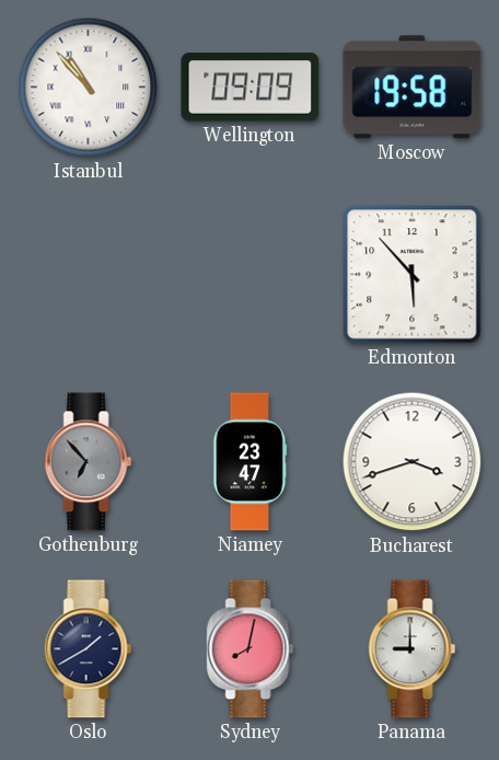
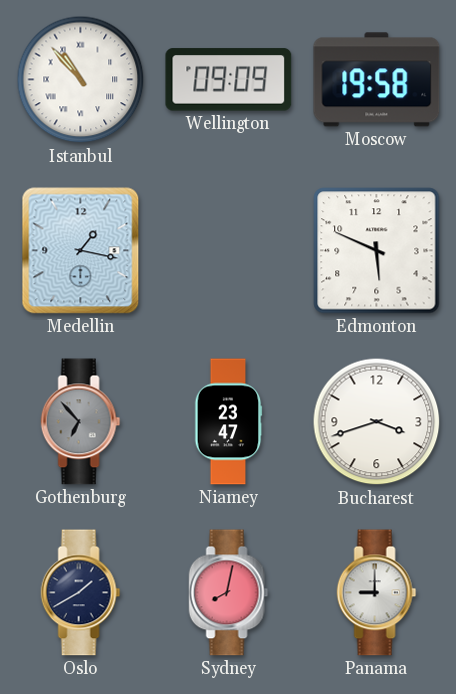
Medellin: none -> 1:17 (81, 251)
Edmonton: 5:53 -> 5:49 (377, 251)
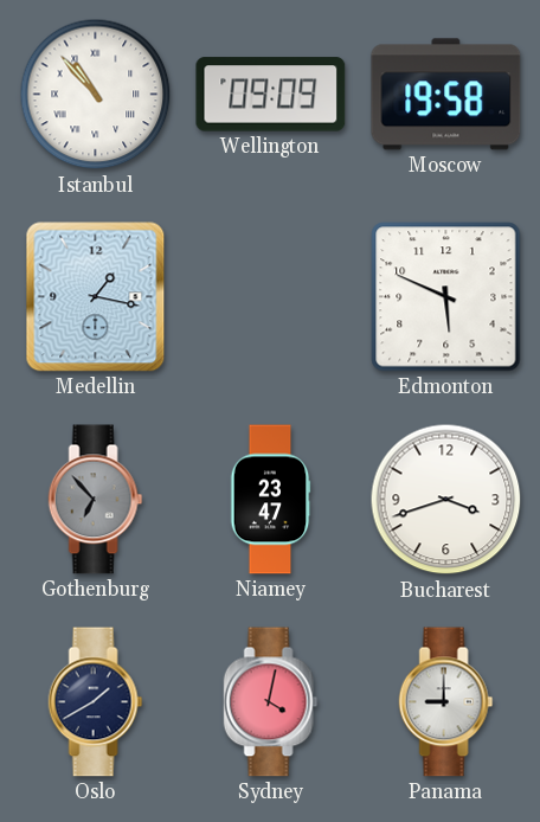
Sydney: 8:02 -> 4:02 (271, 702)
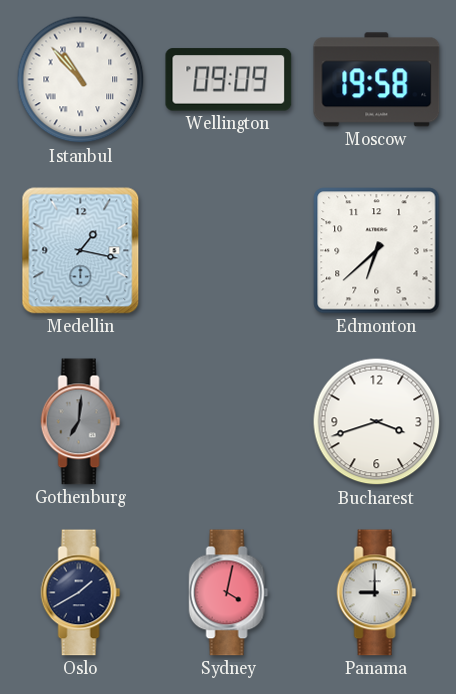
Edmonton: 5:49 -> 6:38 (377, 251)
Gothenburg: 6:53 -> 7:01 (81, 422)
Niamey: 23:47 -> none (270, 500)
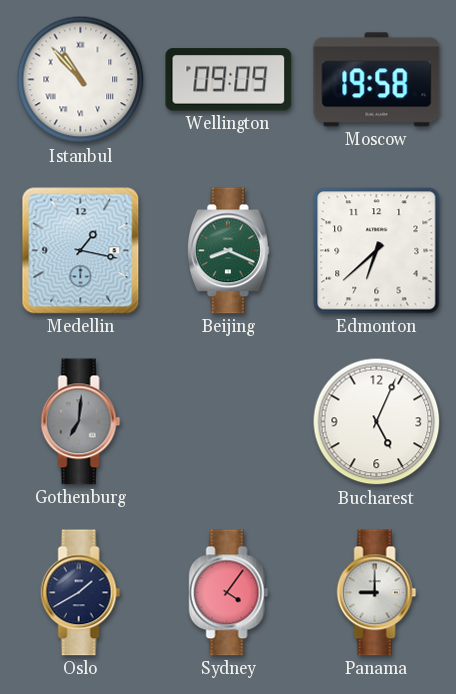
Beijing: none -> 8:19 (229, 251)
Bucharest: 3:42 -> 5:04 (377, 422)
Sydney: 4:02 -> 4:06 (229, 593)
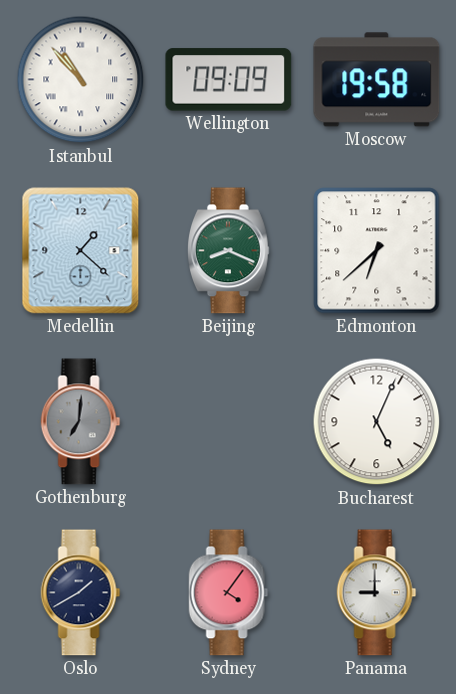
Medellin: 1:17 -> 1:22 (81, 251)
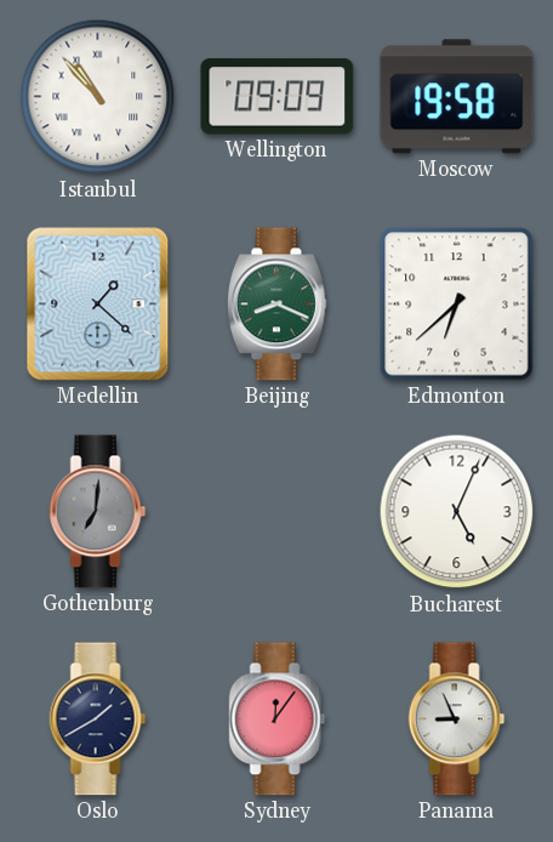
Sydney: 4:06 -> 12:06 (278, 719)
Panama: 9:00 -> 8:56 (457, 719)
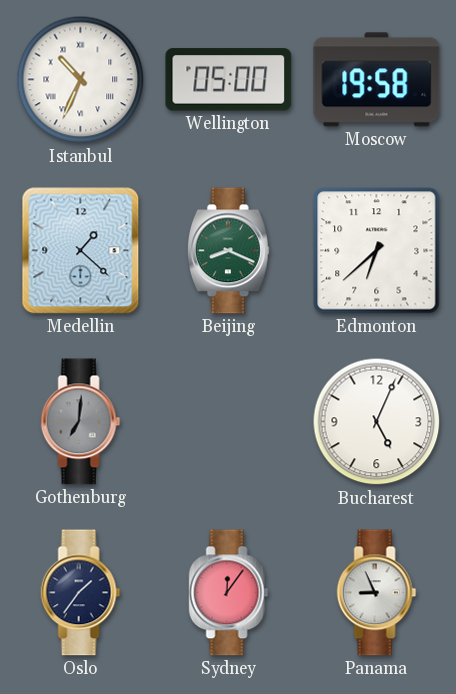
Istanbul: 10:53 -> 10:34 (81, 80)
Wellington: 09:09 -> 05:00 (229, 80)
Oslo: 1:40 -> 1:36 (81, 593)
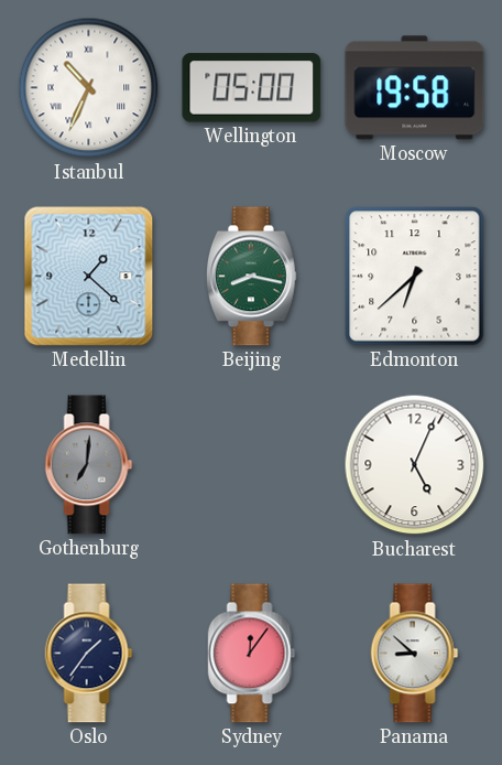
Beijing: 8:19 -> 8:17 (252, 277)
Panama: 8:56 -> 8:52 (415, 654)
